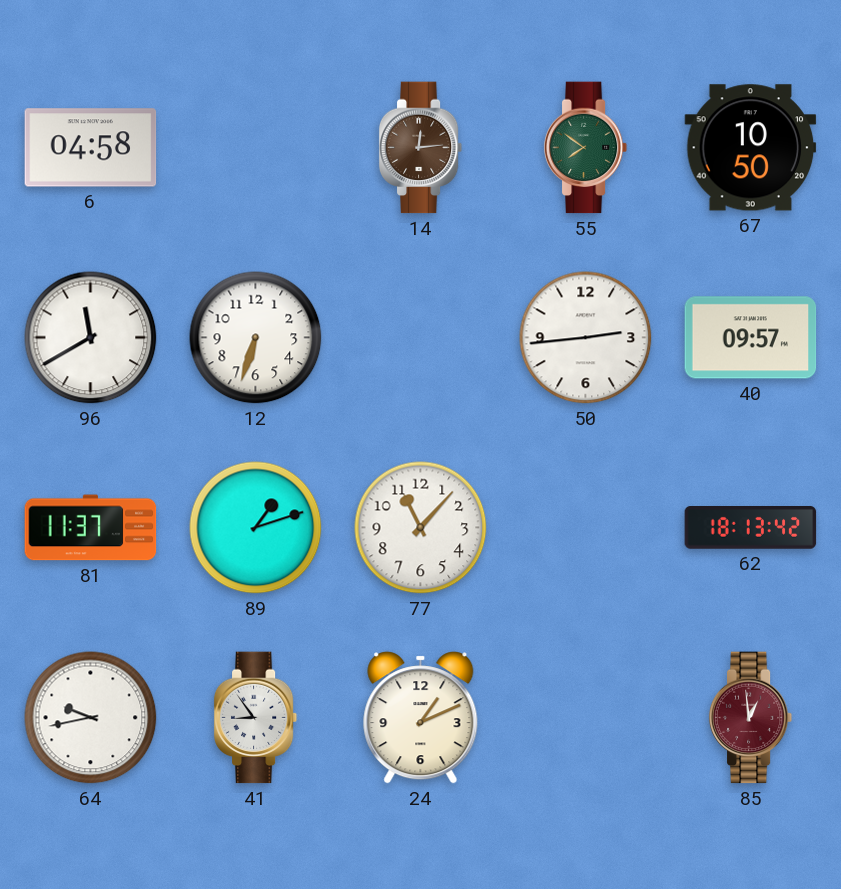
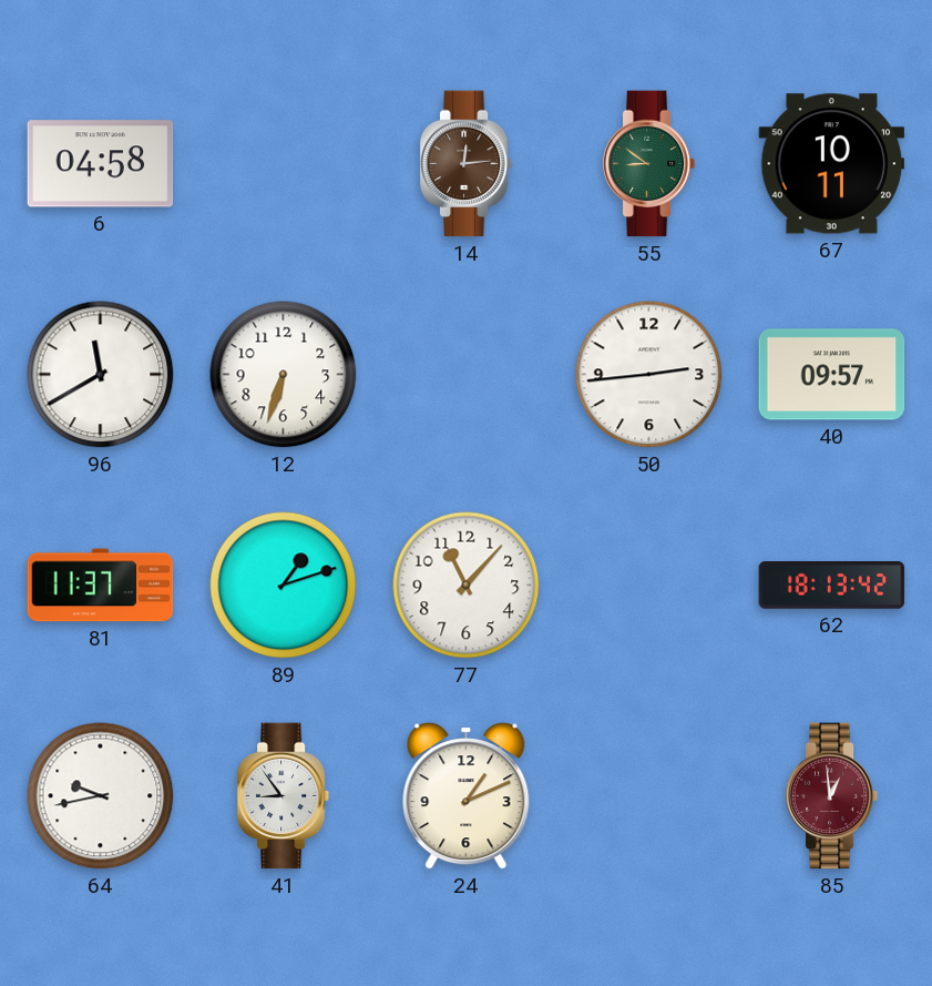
55: 7:51 -> 8:51 (649, 164)
67: 10:50 -> 10:11 (832, 164)
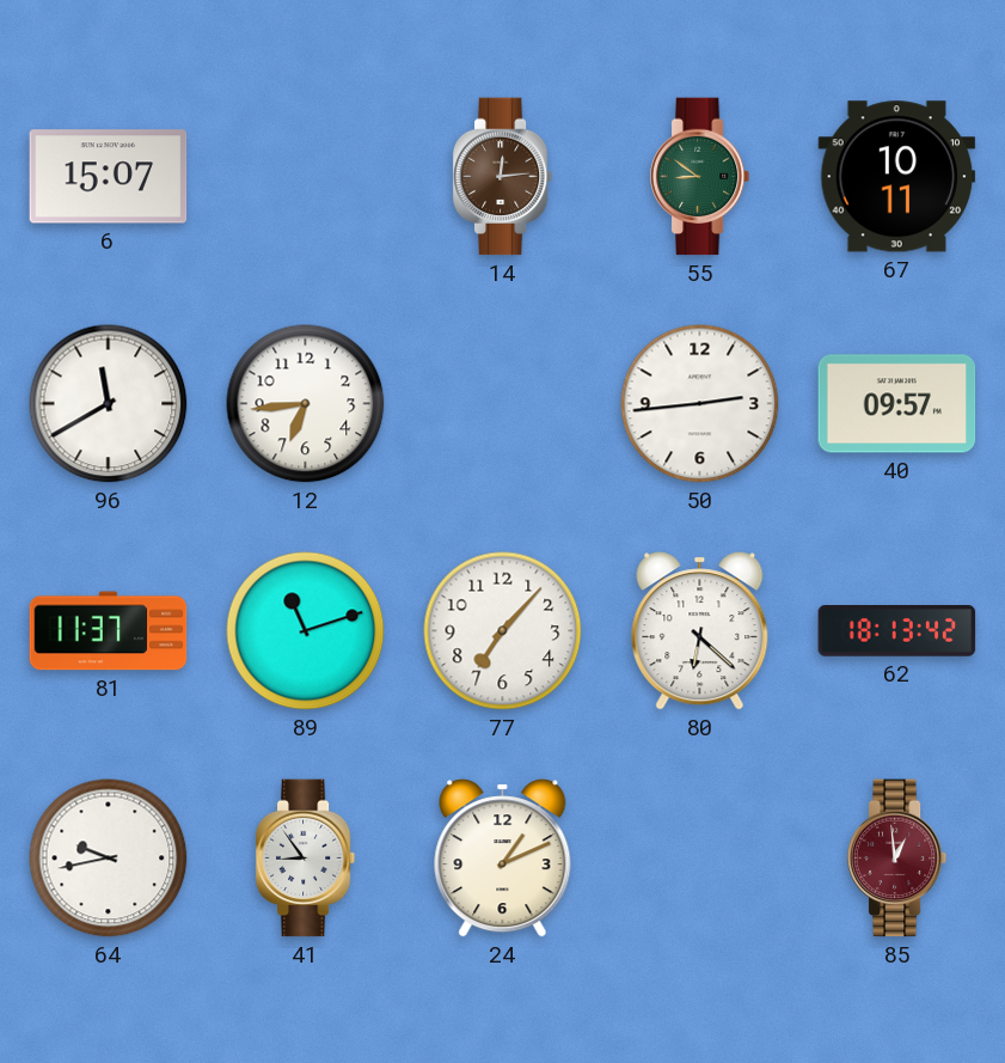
6: 04:58 -> 15:07 (109, 177)
12: 6:33 -> 6:44 (306, 404)
89: 1:12 -> 11:12 (306, 631)
77: 11:07 -> 7:07 (503, 631)
80: none -> 6:22 (700, 631)
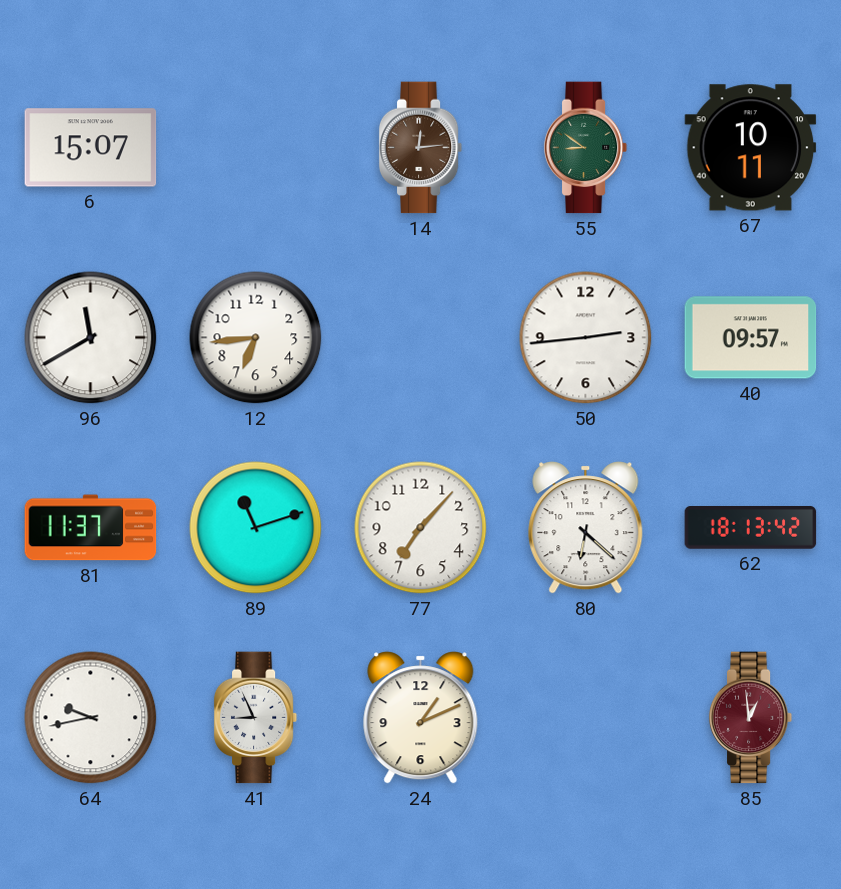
41: 8:54 -> 8:56 (256, 718)
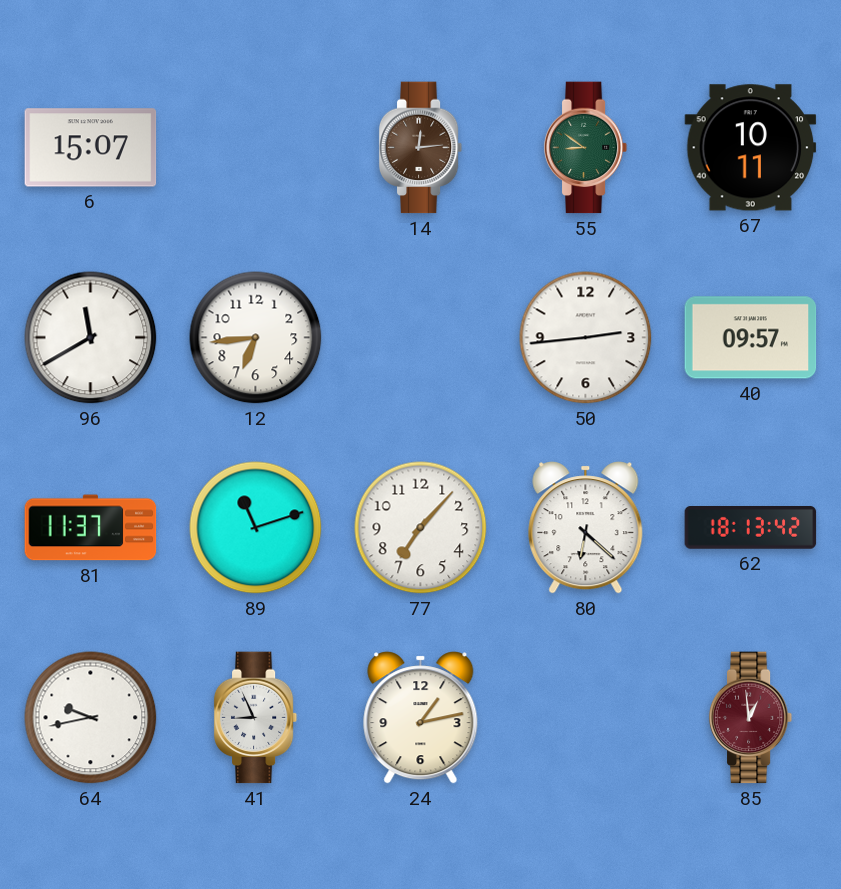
24: 1:11 -> 1:13 (421, 718)
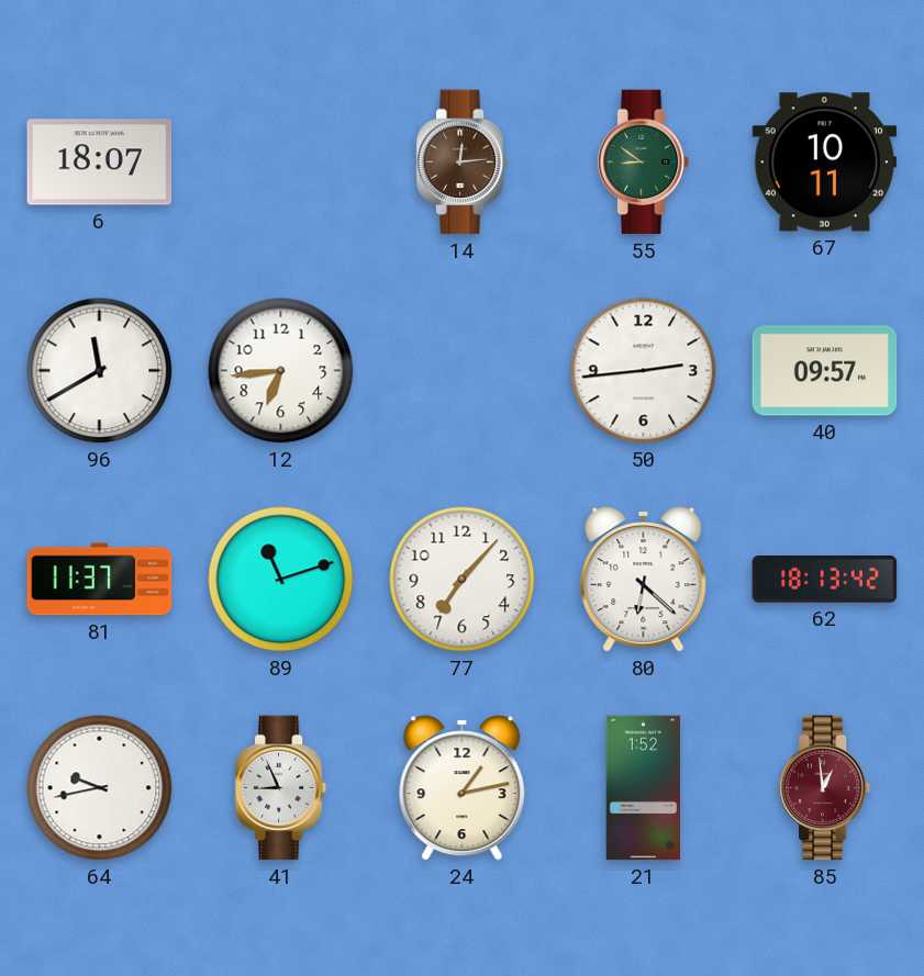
6: 15:07 -> 18:07 (100, 162)
21: none -> 1:52 (644, 788)
